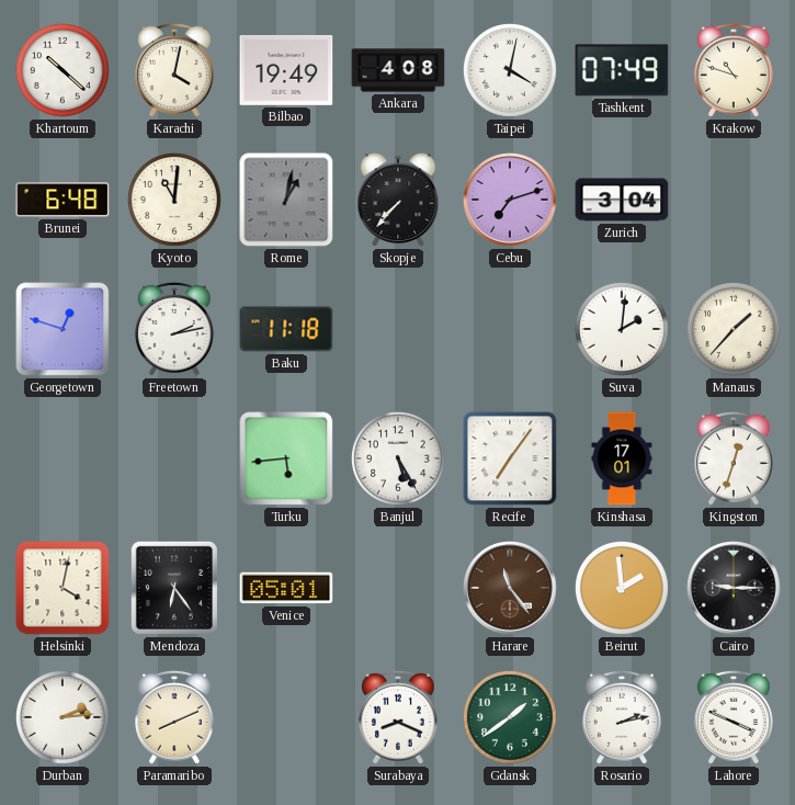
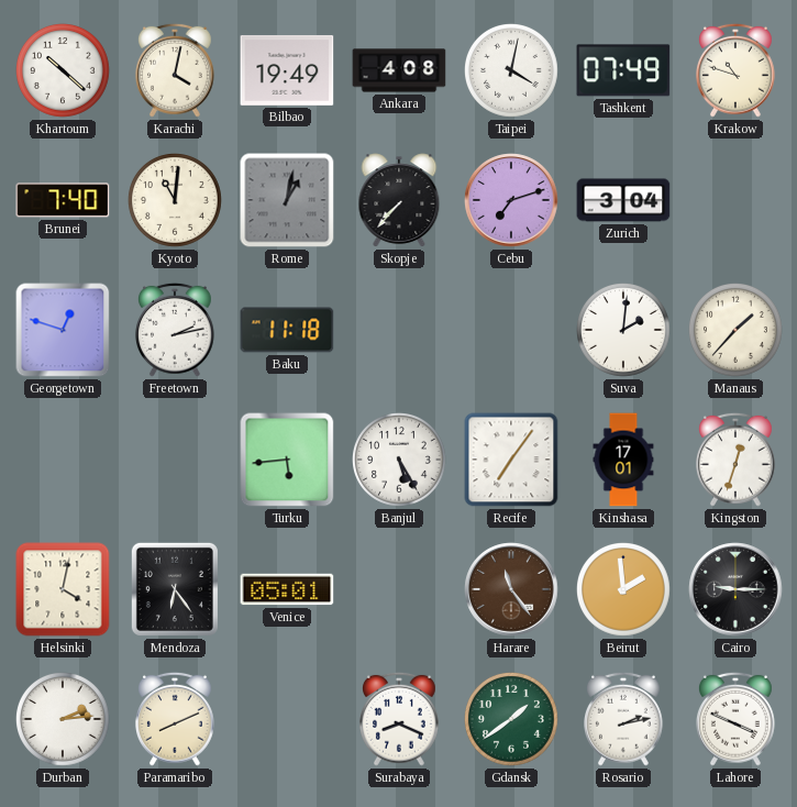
Brunei: 6:48 -> 7:40 (63, 200)
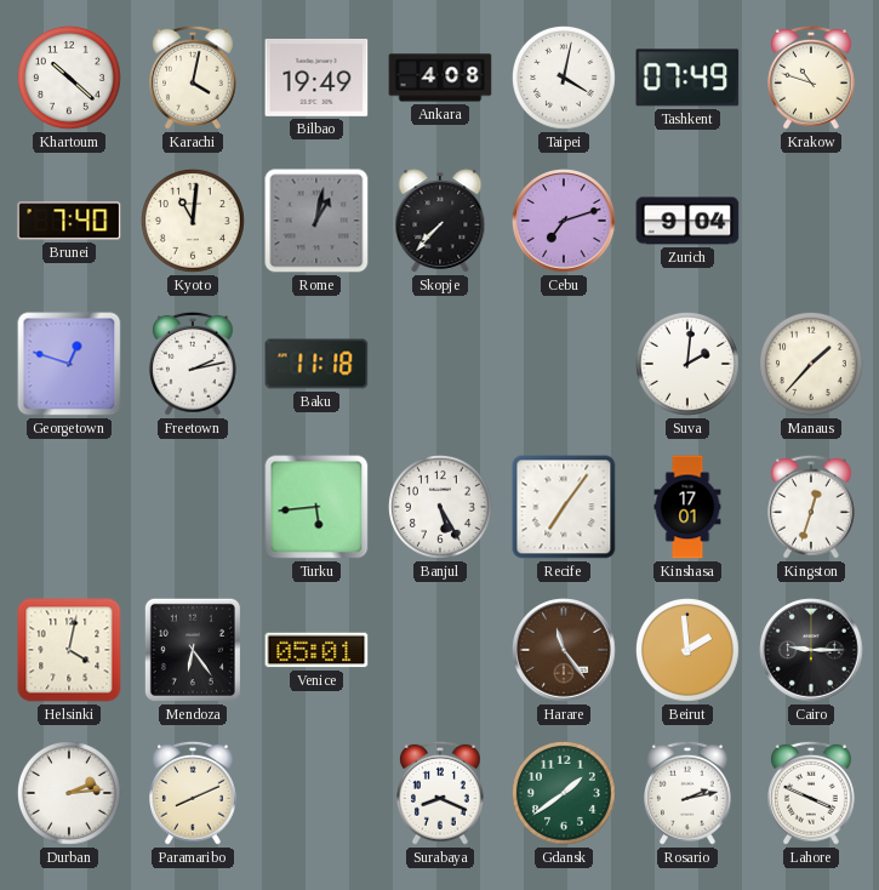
Zurich: 3:04 -> 9:04 (687, 221)
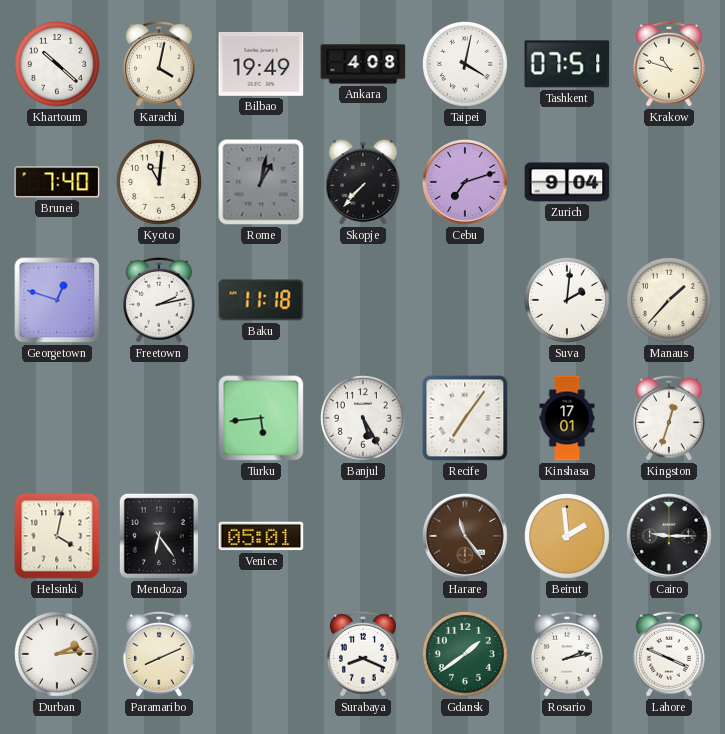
Tashkent: 07:49 -> 07:51 (567, 64)
